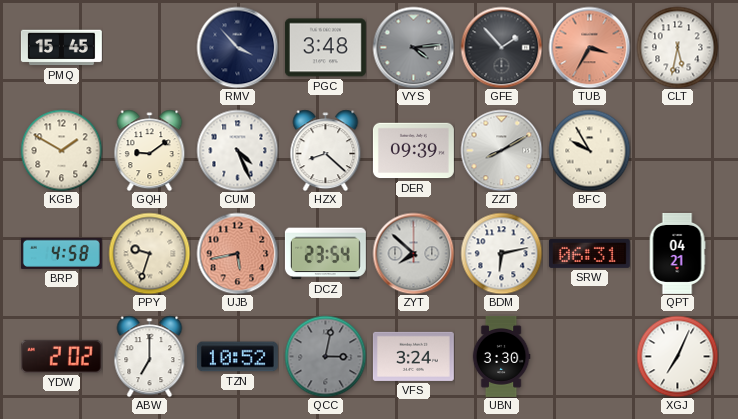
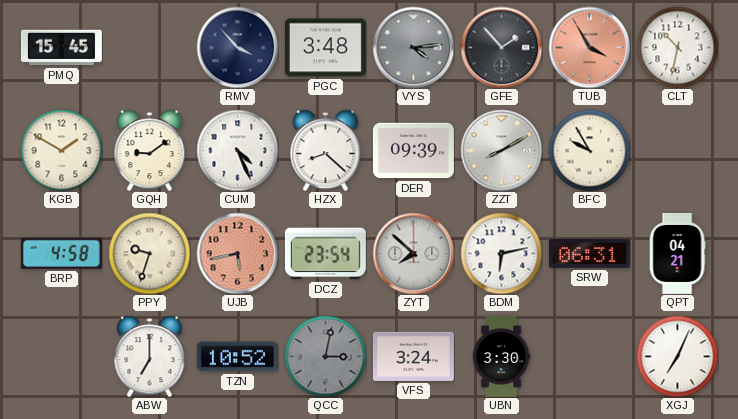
TUB: 3:35 -> 3:55 (589, 47)
CLT: 5:32 -> 10:32 (677, 47)
YDW: 2:02 -> none (61, 356)
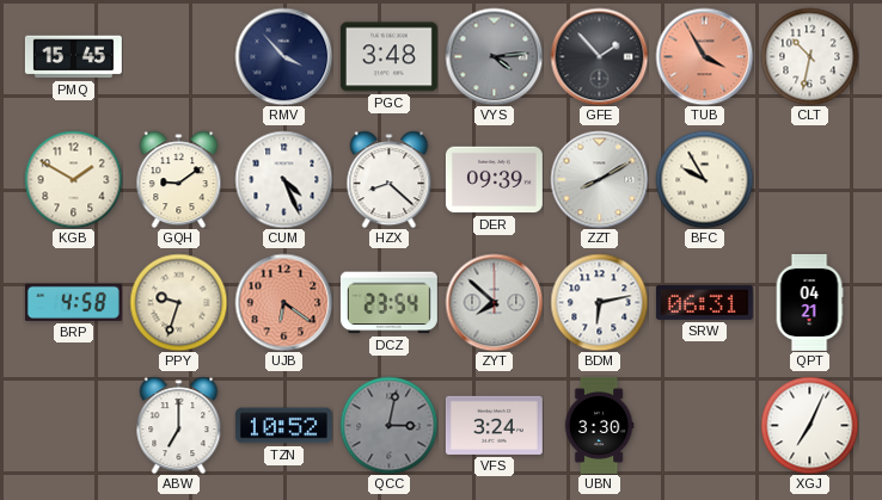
UJB: 5:43 -> 6:21 (283, 302)
